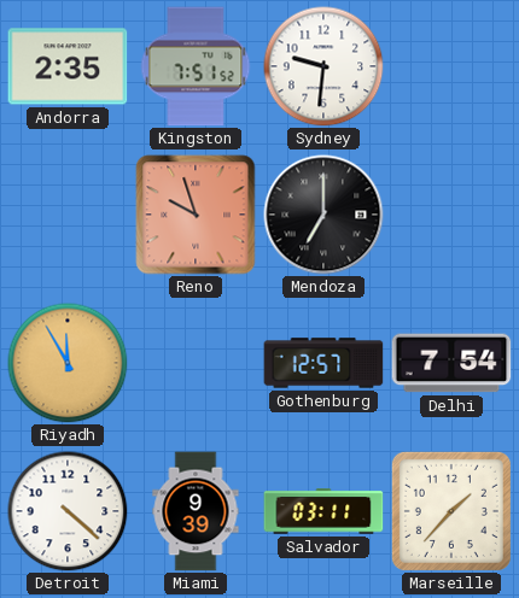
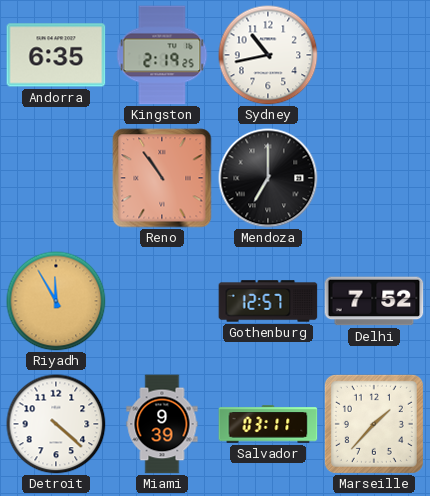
Andorra: 2:35 -> 6:35 (56, 55)
Kingston: 7:51 -> 2:19 (162, 55)
Sydney: 9:31 -> 10:43 (268, 55)
Reno: 9:57 -> 10:54 (162, 178)
Delhi: 7:54 -> 7:52 (374, 301)
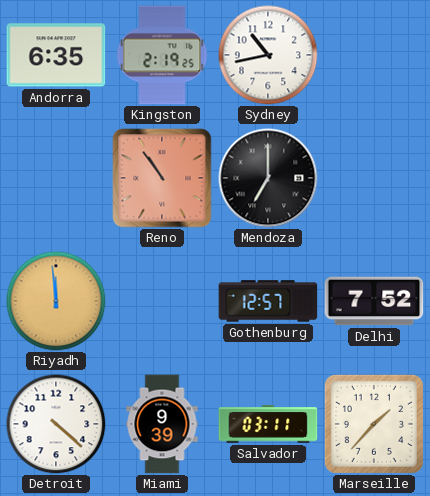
Riyadh: 11:55 -> 11:59 (56, 301)
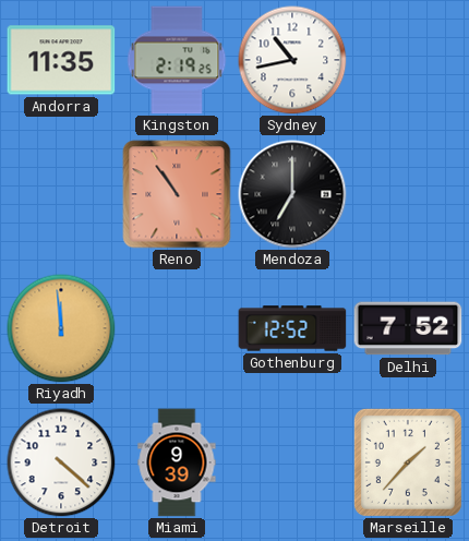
Andorra: 6:35 -> 11:35 (61, 60)
Gothenburg: 12:57 -> 12:52 (292, 328)
Salvador: 03:11 -> none (268, 424)
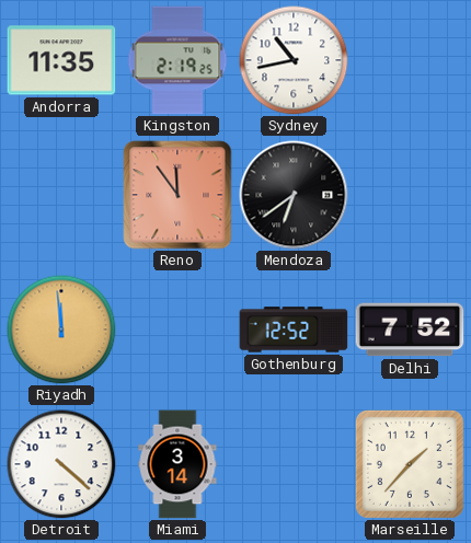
Reno: 10:54 -> 11:54 (177, 195)
Mendoza: 7:00 -> 6:39 (294, 195)
Miami: 9:39 -> 3:14 (177, 464)
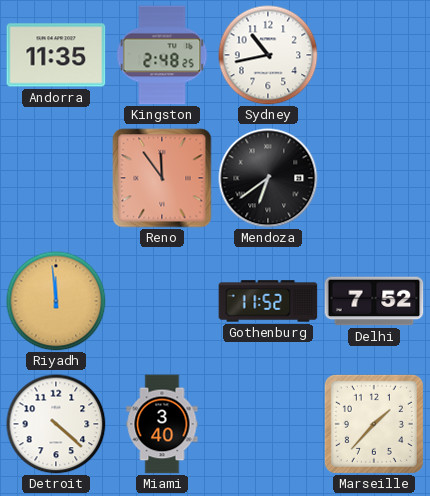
Kingston: 2:19 -> 2:48 (162, 55)
Gothenburg: 12:52 -> 11:52 (268, 301)
Miami: 3:14 -> 3:40 (162, 424)
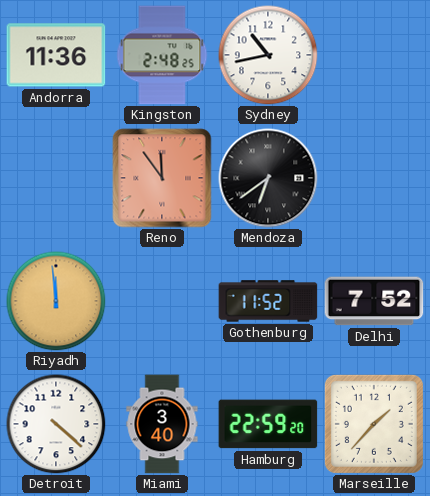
Andorra: 11:35 -> 11:36 (56, 55)
Hamburg: none -> 22:59 (268, 424)
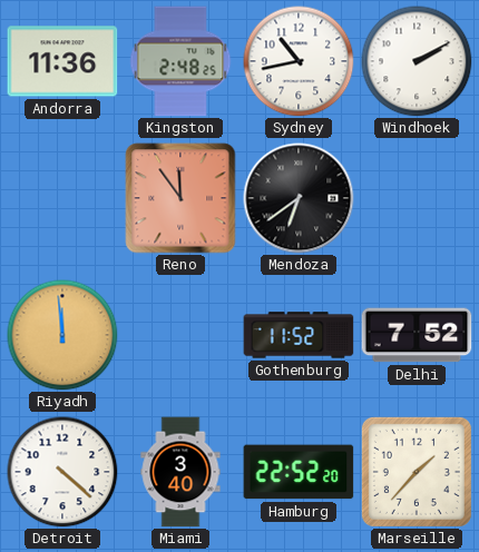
Windhoek: none -> 2:10 (417, 61)
Hamburg: 22:59 -> 22:52 (299, 472)
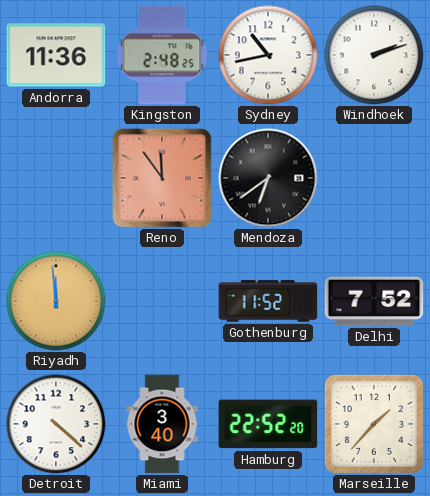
Windhoek: 2:10 -> 2:12 (374, 55)
